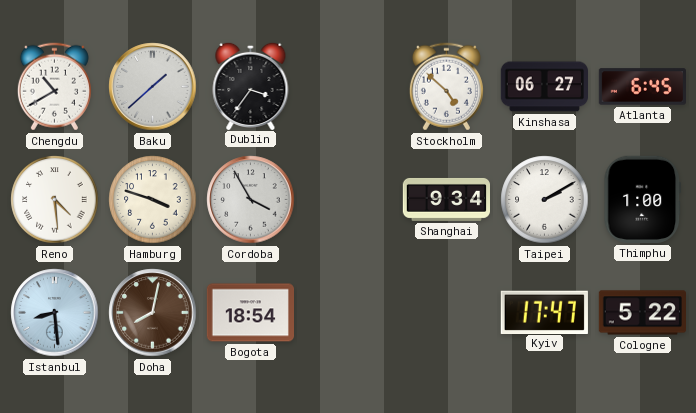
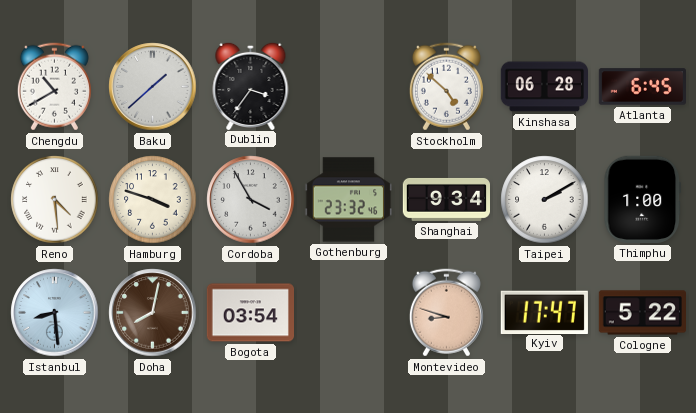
Kinshasa: 06:27 -> 06:28 (544, 87)
Gothenburg: none -> 23:32 (348, 200)
Bogota: 18:54 -> 03:54 (250, 313)
Montevideo: none -> 8:48 (446, 313)
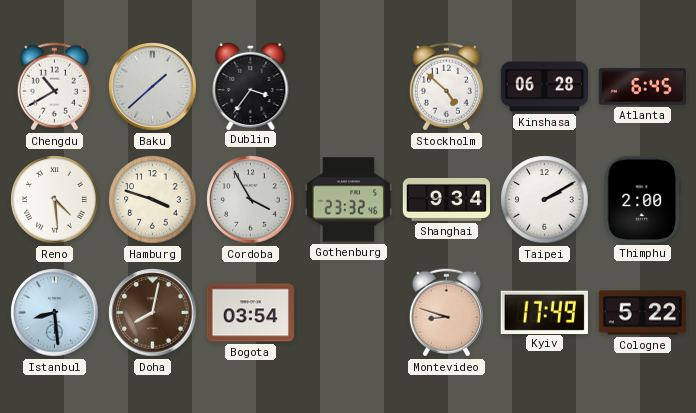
Thimphu: 1:00 -> 2:00 (643, 199)
Kyiv: 17:47 -> 17:49 (544, 312)
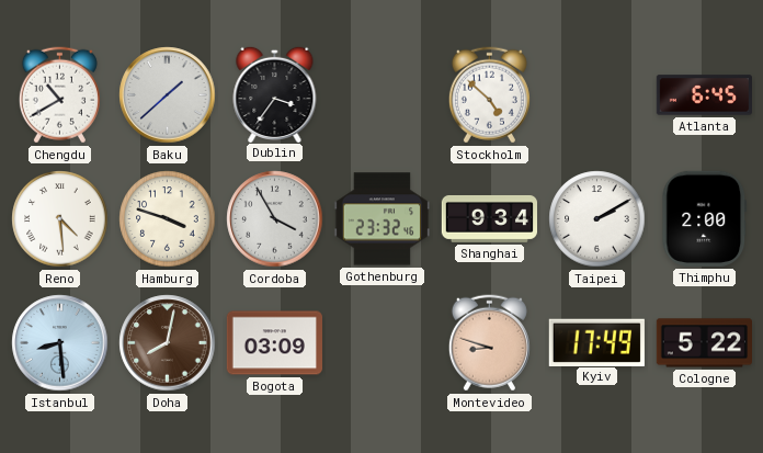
Kinshasa: 06:28 -> none (544, 87)
Bogota: 03:54 -> 03:09 (274, 343)
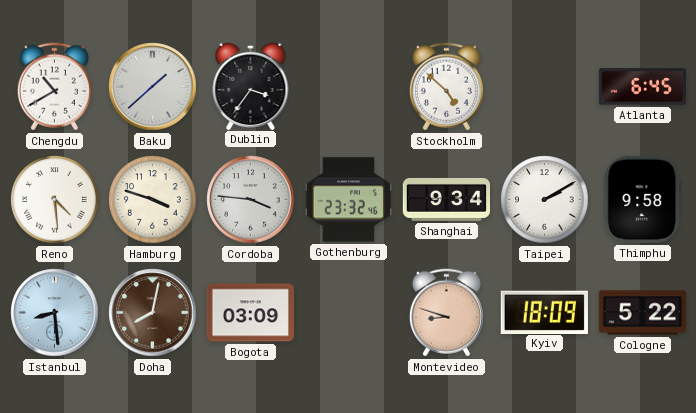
Cordoba: 3:55 -> 3:46 (251, 200)
Thimphu: 2:00 -> 9:58 (643, 199)
Kyiv: 17:49 -> 18:09 (544, 312)
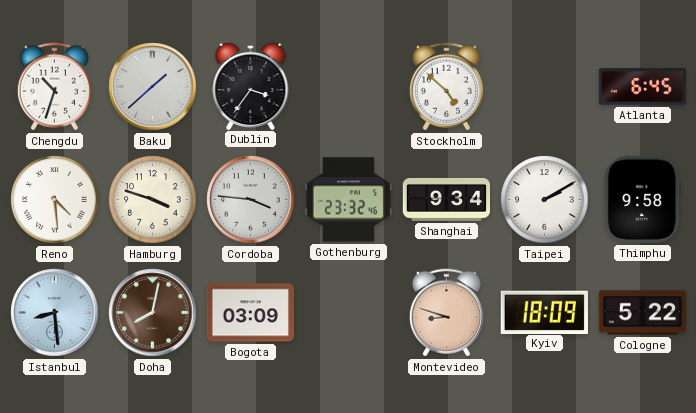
Chengdu: 10:40 -> 10:33 (54, 87)
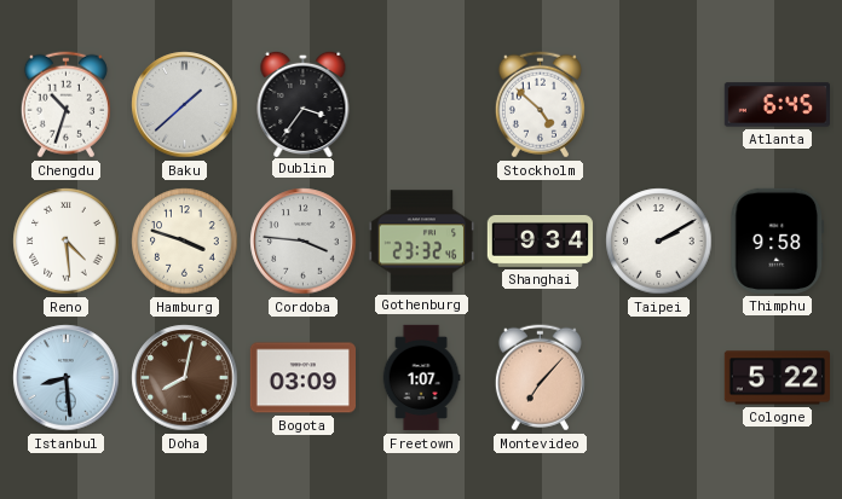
Freetown: none -> 1:07 (421, 378)
Montevideo: 8:48 -> 7:07 (540, 378)
Kyiv: 18:09 -> none (544, 312)
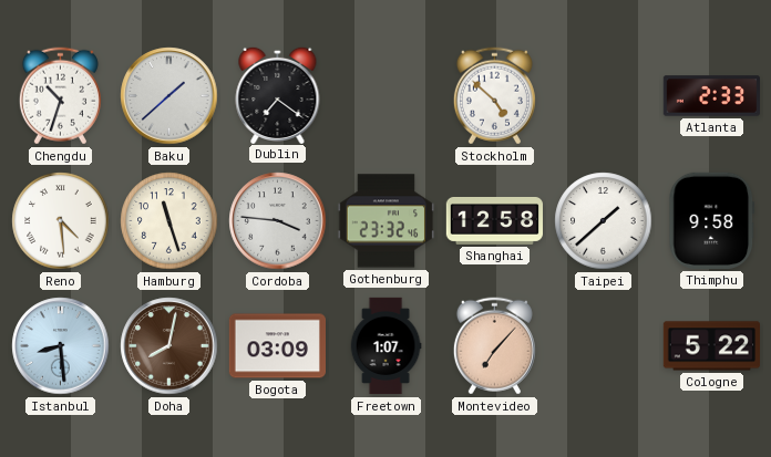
Dublin: 3:36 -> 7:21 (278, 94)
Atlanta: 6:45 -> 2:33 (712, 96)
Hamburg: 3:48 -> 11:27 (169, 221)
Shanghai: 9:34 -> 12:58 (494, 220)
Taipei: 2:10 -> 1:38 (604, 221)
